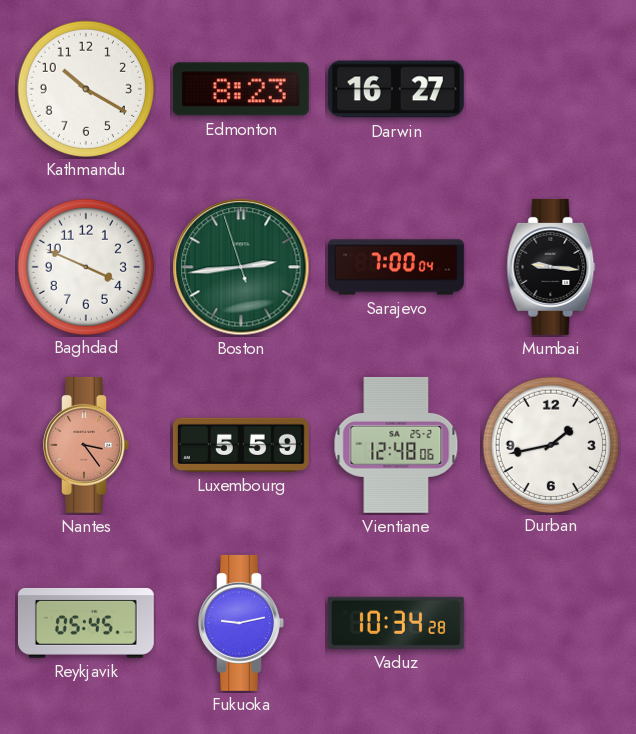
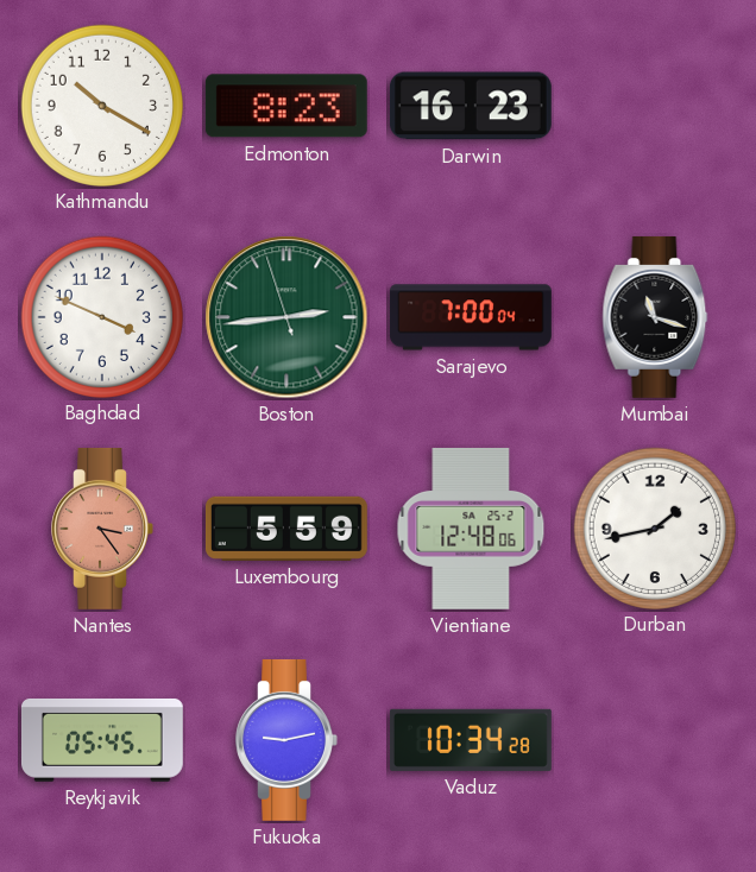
Darwin: 16:27 -> 16:23 (471, 106)
Mumbai: 9:16 -> 11:18 (655, 317)
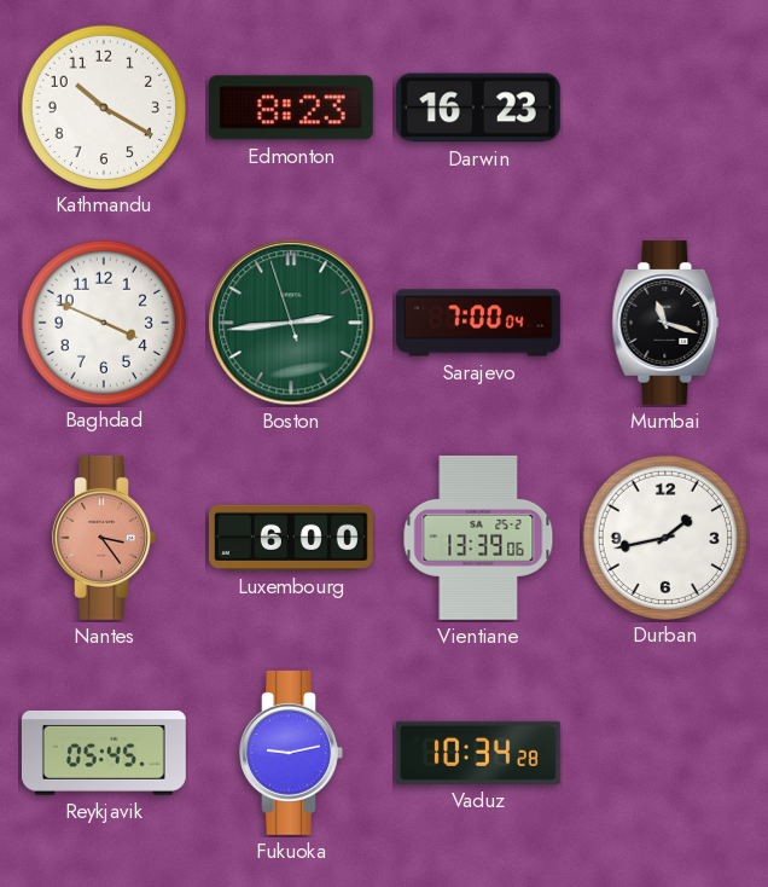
Luxembourg: 5:59 -> 6:00 (291, 538)
Vientiane: 12:48 -> 13:39 (478, 538)
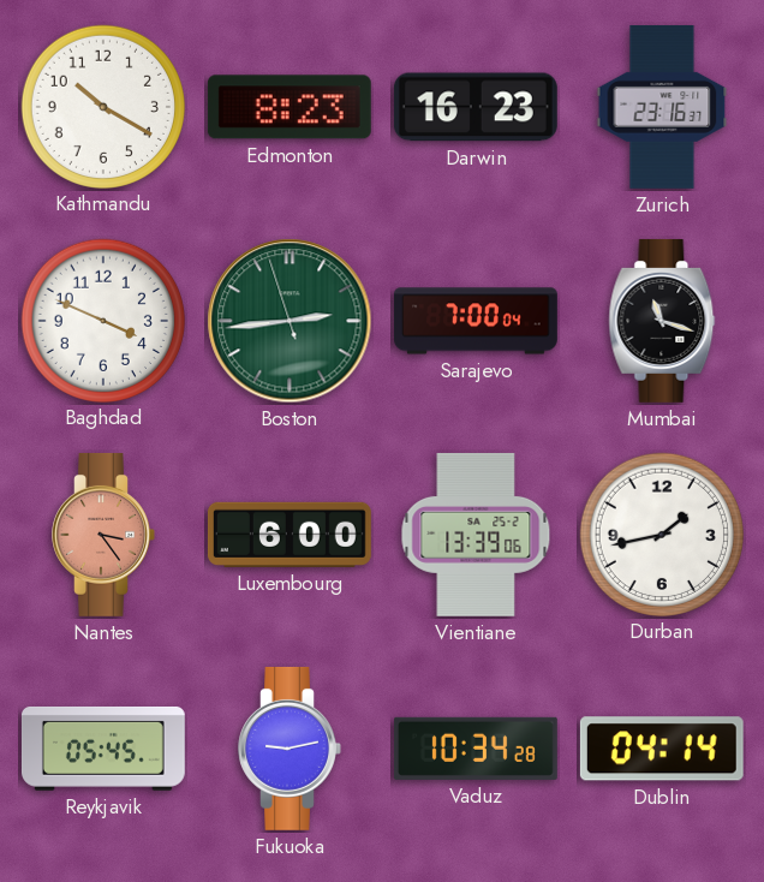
Zurich: none -> 23:16 (662, 107)
Dublin: none -> 04:14 (662, 749)
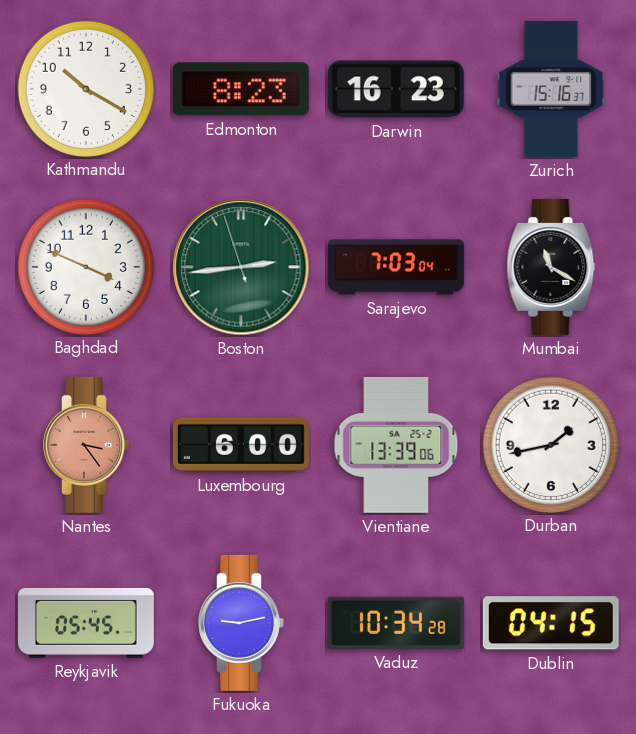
Zurich: 23:16 -> 15:16 (551, 89)
Sarajevo: 7:00 -> 7:03 (396, 267)
Mumbai: 11:18 -> 11:20 (551, 267)
Dublin: 04:14 -> 04:15 (551, 623)
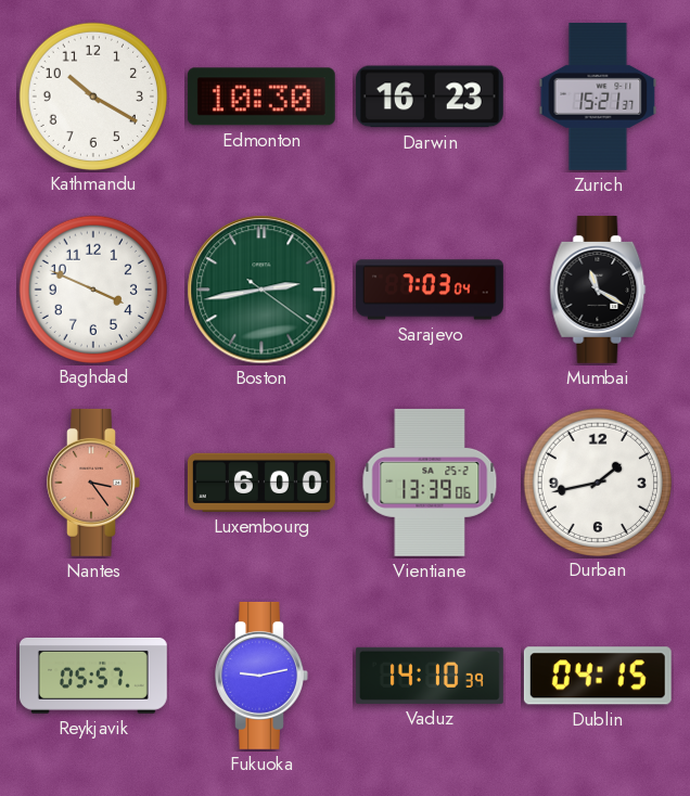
Edmonton: 8:23 -> 10:30 (261, 97)
Zurich: 15:16 -> 15:21 (598, 97)
Boston: 2:43:57 -> 2:43:21 (261, 290)
Reykjavik: 05:45 -> 05:57 (93, 676)
Vaduz: 10:34 -> 14:10 (430, 676)
